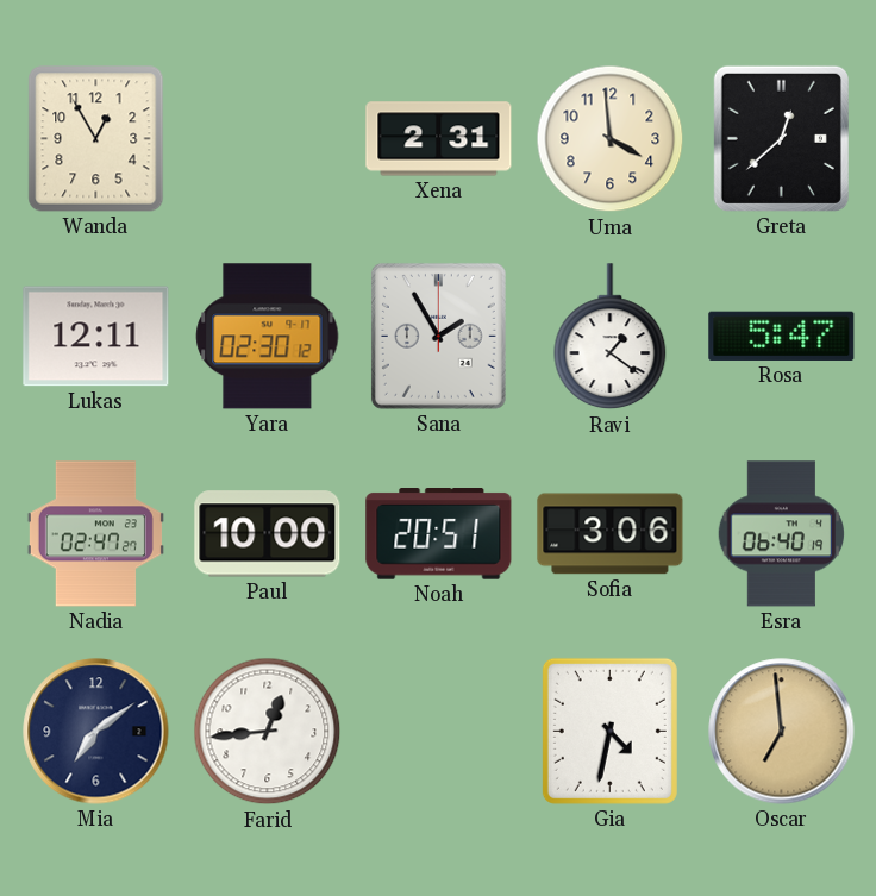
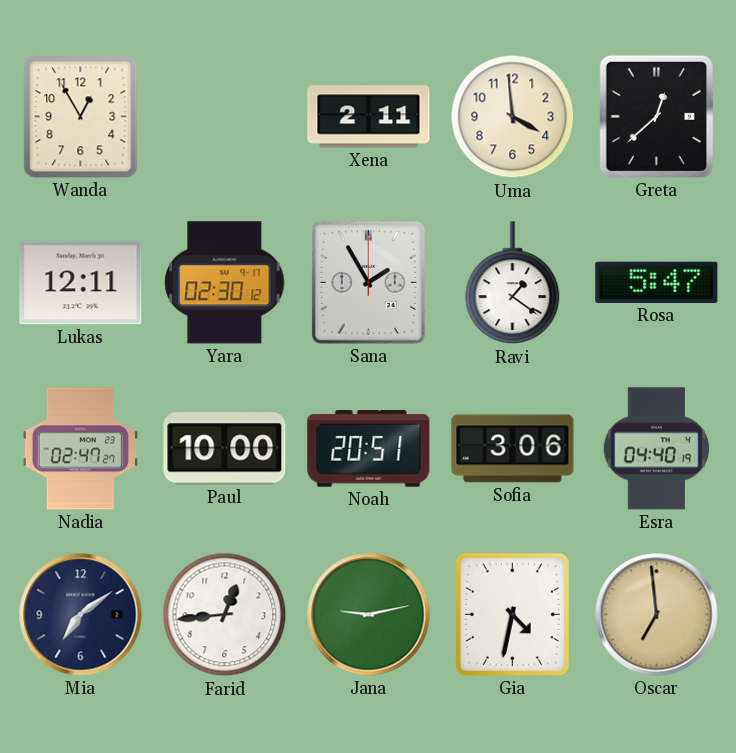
Xena: 2:31 -> 2:11 (369, 117)
Esra: 06:40 -> 04:40 (657, 449)
Jana: none -> 9:13 (369, 615)
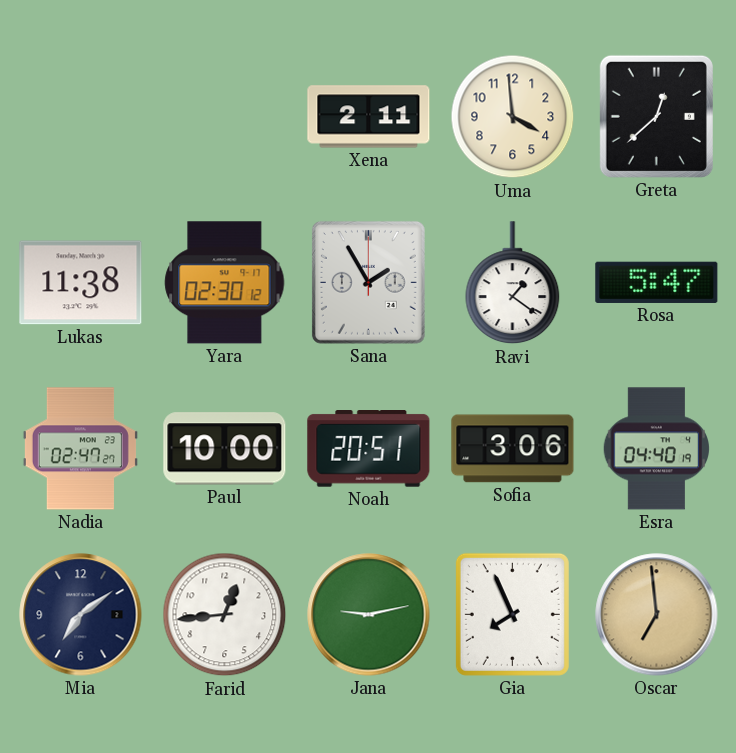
Wanda: 12:55 -> none (81, 117)
Lukas: 12:11 -> 11:38 (81, 283)
Gia: 4:32 -> 7:56 (512, 614)
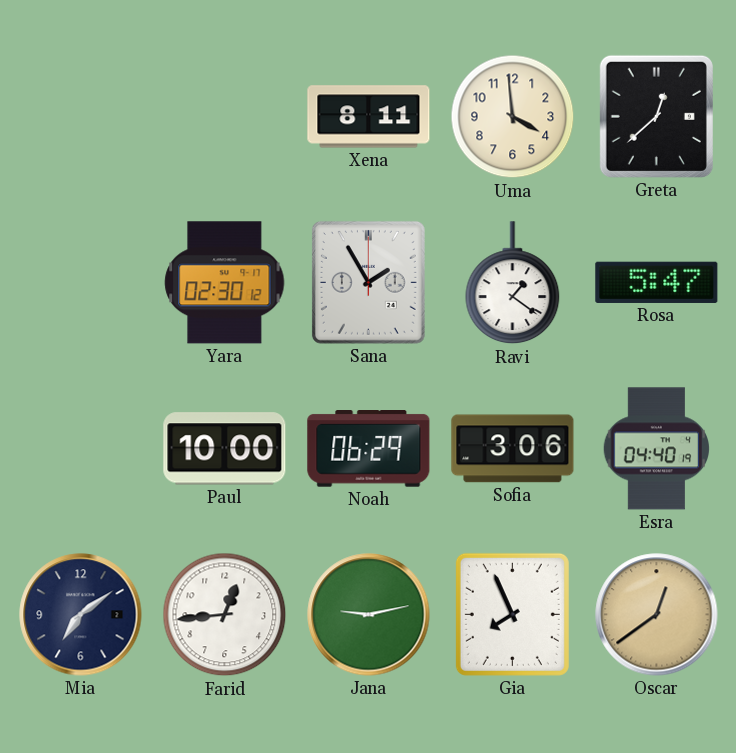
Xena: 2:11 -> 8:11 (369, 117)
Lukas: 11:38 -> none (81, 283)
Nadia: 02:47 -> none (80, 449)
Noah: 20:51 -> 06:29 (369, 449)
Oscar: 6:59 -> 12:39 (657, 615)
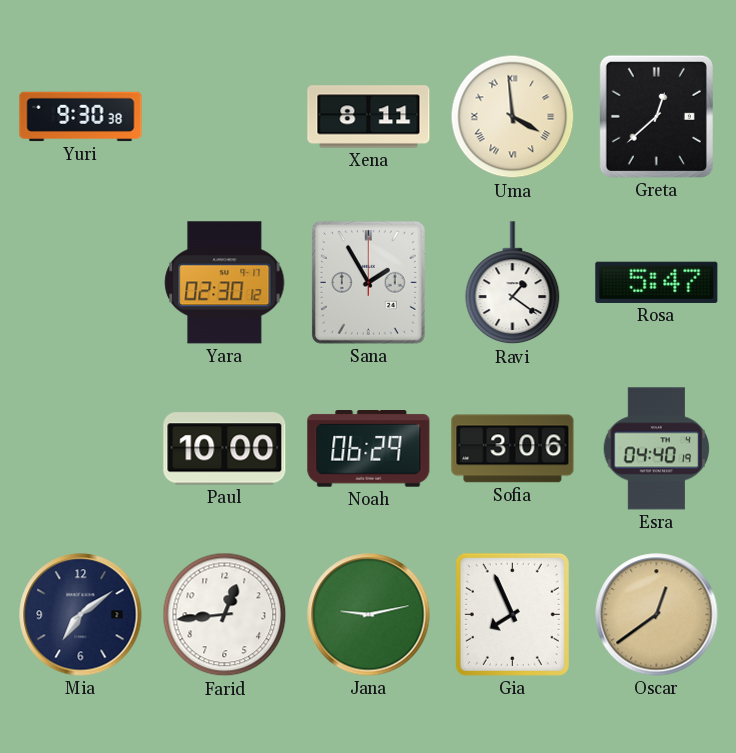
Yuri: none -> 9:30 (81, 117)
Uma numerals: Arabic -> Roman (513, 117)
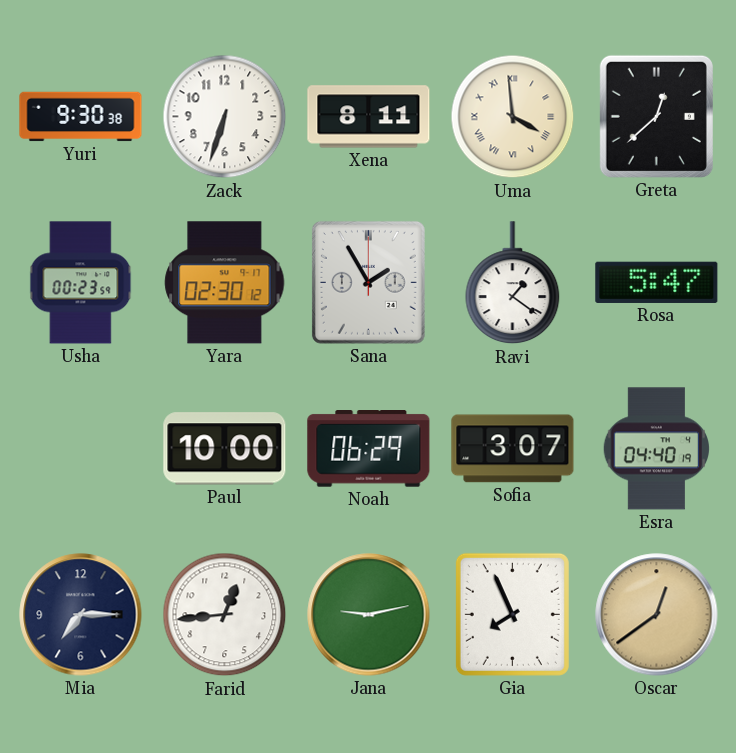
Zack: none -> 6:33 (225, 117)
Usha: none -> 00:23 (81, 283)
Sofia: 3:06 -> 3:07 (513, 449)
Mia: 7:09 -> 7:15 (81, 615)
